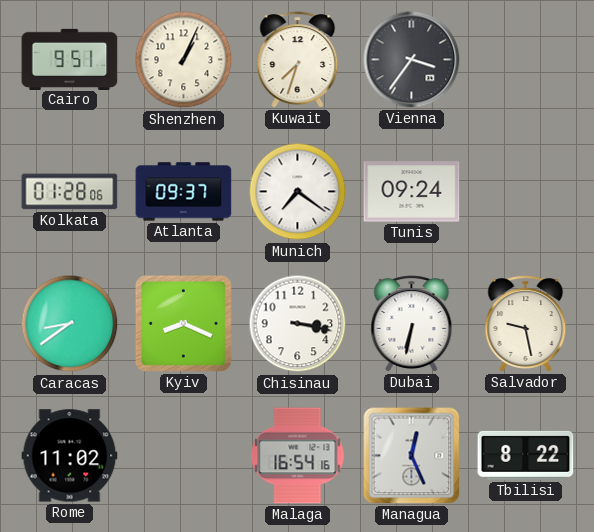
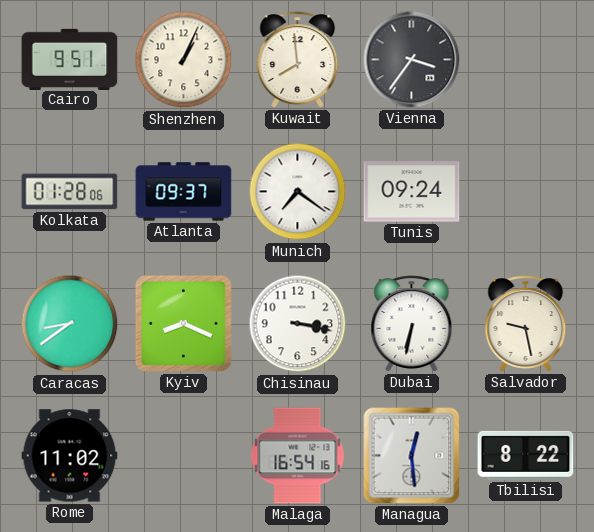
Kuwait: 7:33 -> 7:59 (298, 60)
Managua: 12:26 -> 12:29 (412, 456)
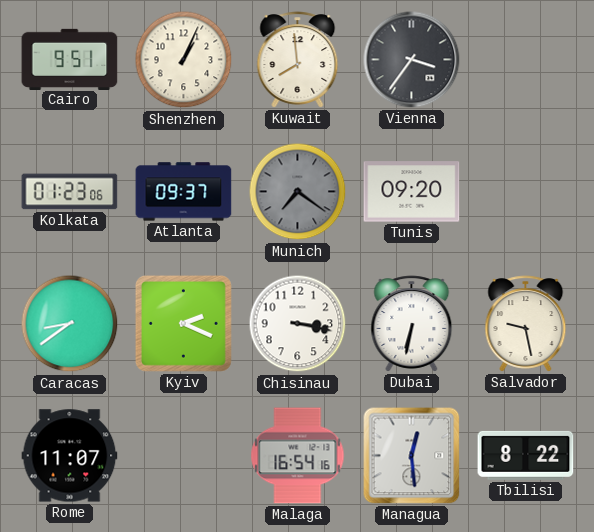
Kolkata: 01:28 -> 01:23 (70, 192)
Munich dial: white -> grey (298, 192)
Tunis: 09:24 -> 09:20 (412, 192)
Kyiv: 8:19 -> 2:19 (183, 323)
Rome: 11:02 -> 11:07 (70, 456)
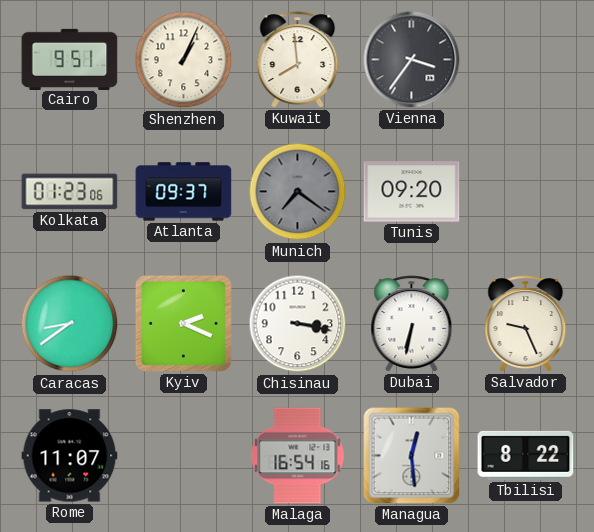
Salvador: 9:28 -> 9:26 (526, 324)
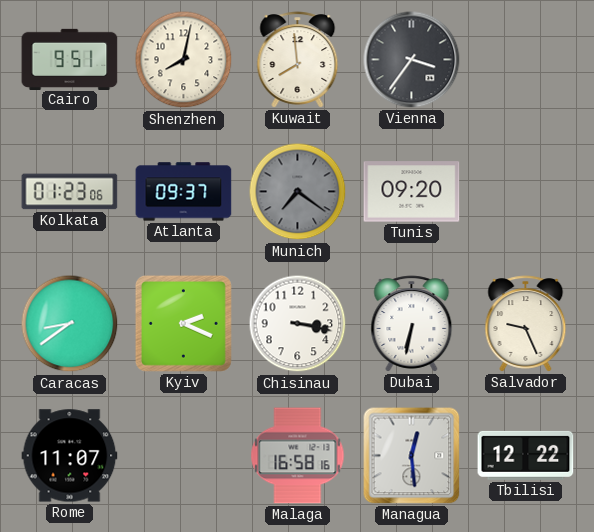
Shenzhen: 1:04 -> 8:02 (184, 60)
Malaga: 16:54 -> 16:58 (298, 456)
Tbilisi: 8:22 -> 12:22 (526, 455)
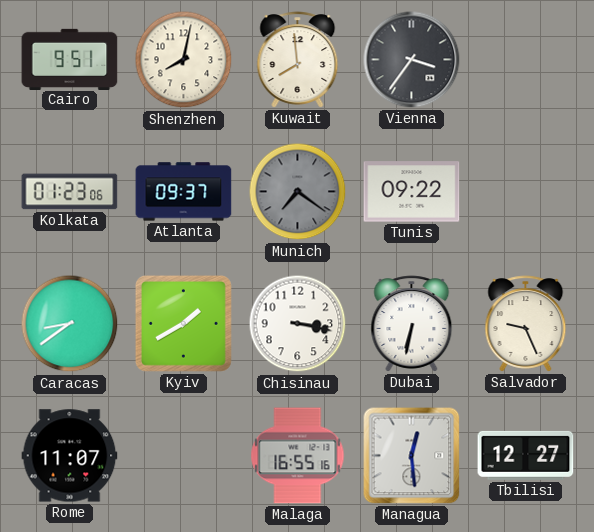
Tunis: 09:20 -> 09:22 (412, 192)
Kyiv: 2:19 -> 1:40 (183, 323)
Malaga: 16:58 -> 16:55 (298, 456)
Tbilisi: 12:22 -> 12:27 (526, 455)
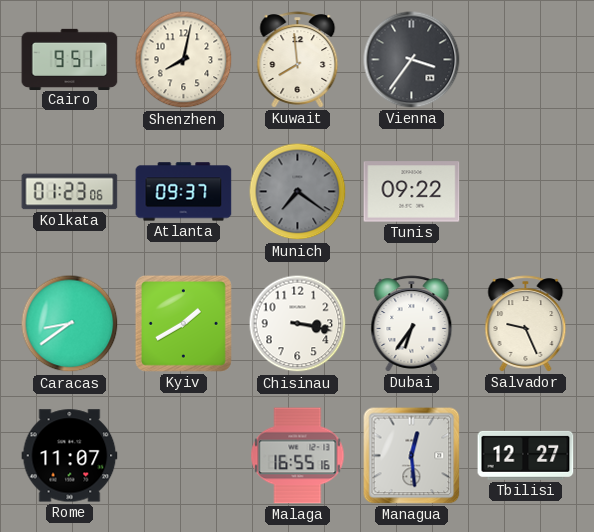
Dubai: 6:32 -> 6:36 (412, 324)
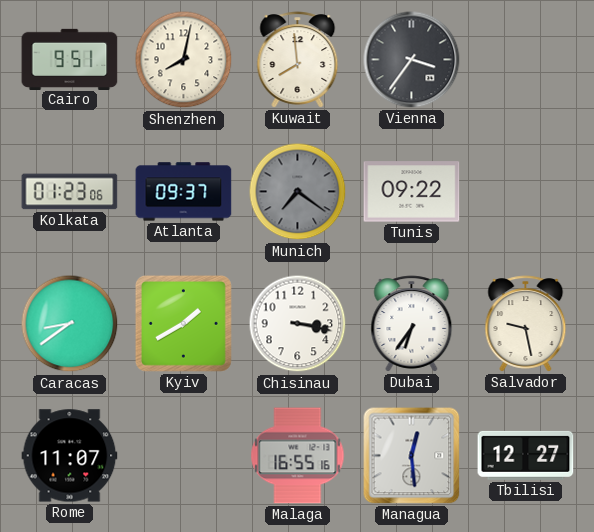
Salvador: 9:26 -> 9:28 (526, 324)
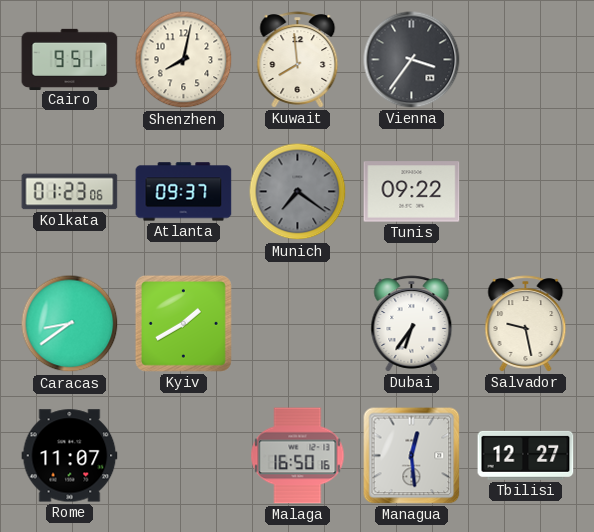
Chisinau: 3:17 -> none (298, 324)
Malaga: 16:55 -> 16:50 (298, 456)
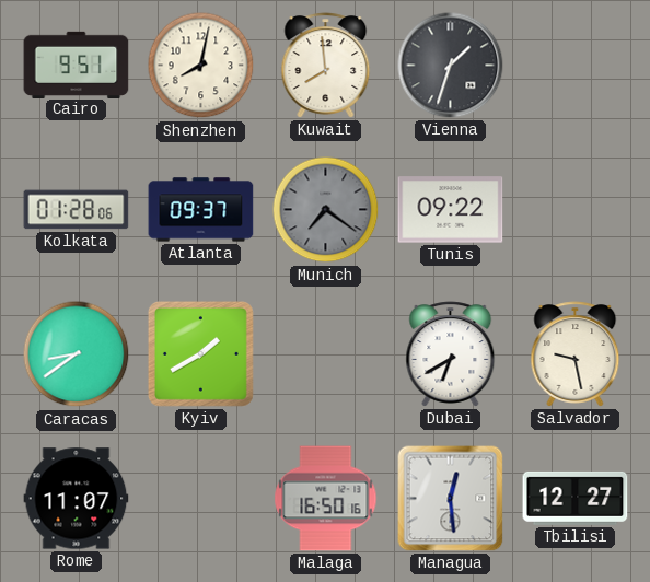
Vienna: 3:36 -> 1:33 (451, 66)
Kolkata: 01:23 -> 01:28 (77, 210)
Dubai: 6:36 -> 6:40 (451, 354)
